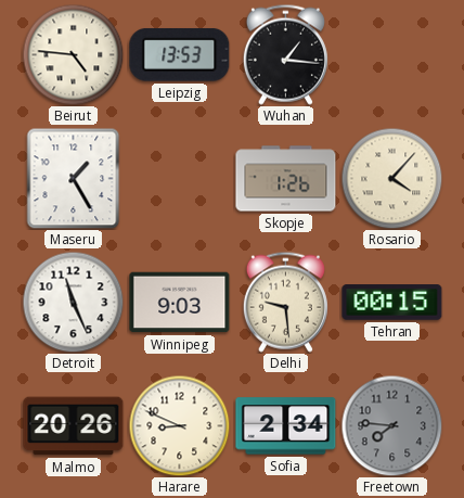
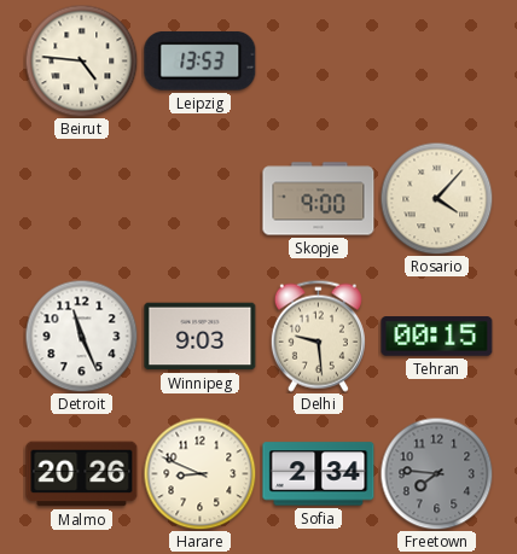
Wuhan: 1:16 -> none (285, 54)
Maseru: 1:25 -> none (74, 178)
Skopje: 1:26 -> 9:00 (319, 199)
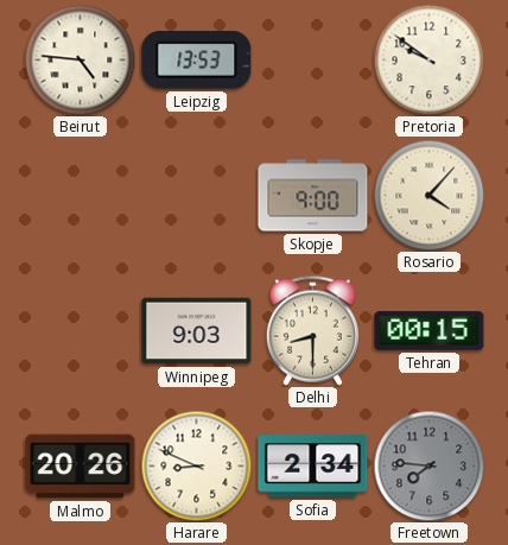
Pretoria: none -> 9:51 (428, 59)
Detroit: 11:26 -> none (81, 336)
Delhi: 9:29 -> 8:30 (312, 330)
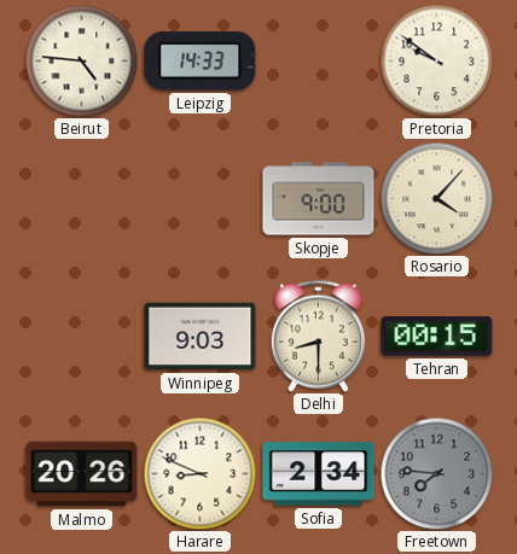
Leipzig: 13:53 -> 14:33 (201, 62)
